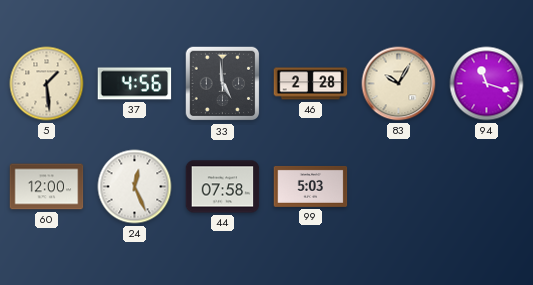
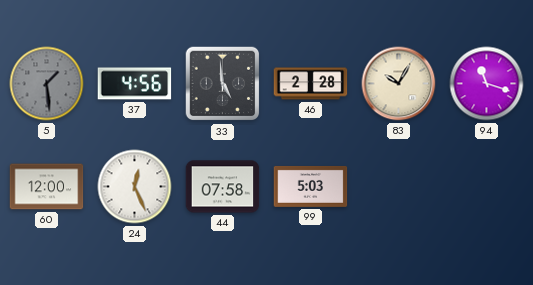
5 dial: cream -> grey (47, 84)
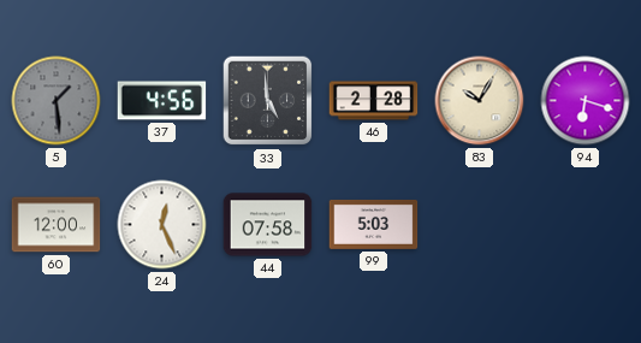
94: 11:18 -> 6:18 (586, 101)
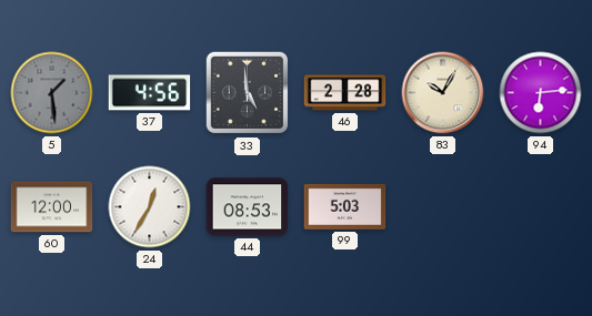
94: 6:18 -> 6:14 (541, 93)
24: 12:26 -> 12:35 (150, 207)
44: 07:58 -> 08:53 (248, 207)
